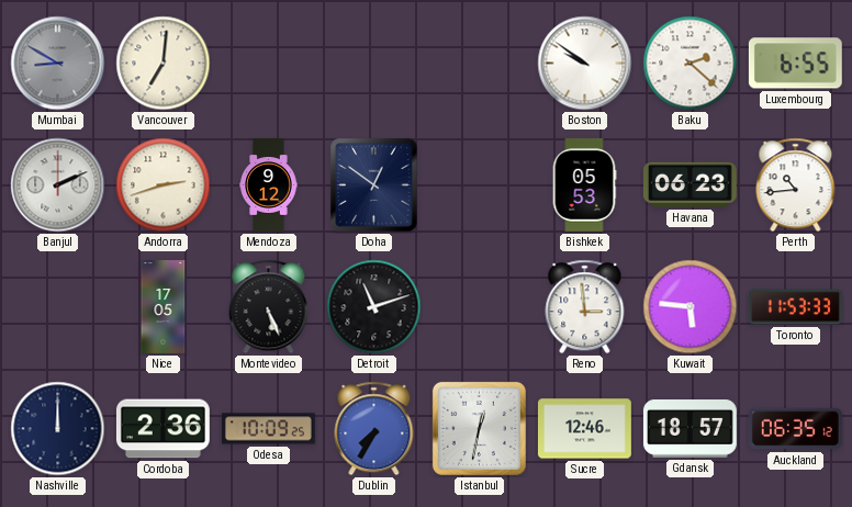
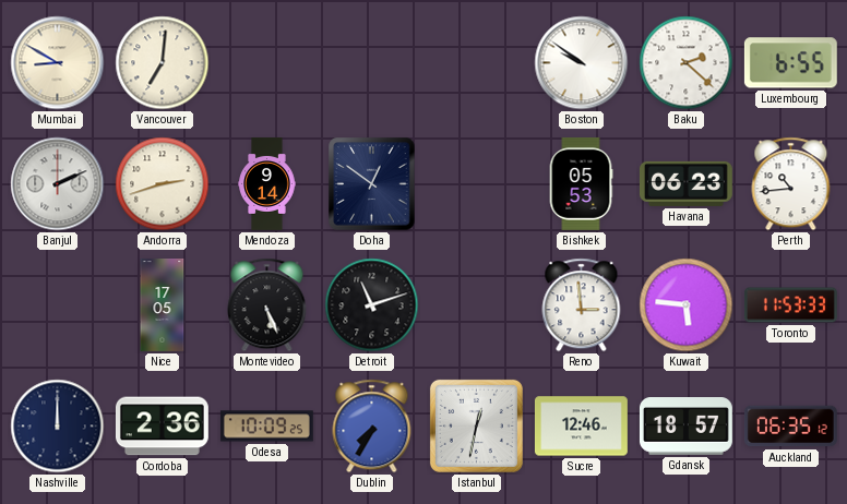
Mumbai dial: grey -> cream (58, 63)
Mendoza: 9:12 -> 9:14 (267, 184)
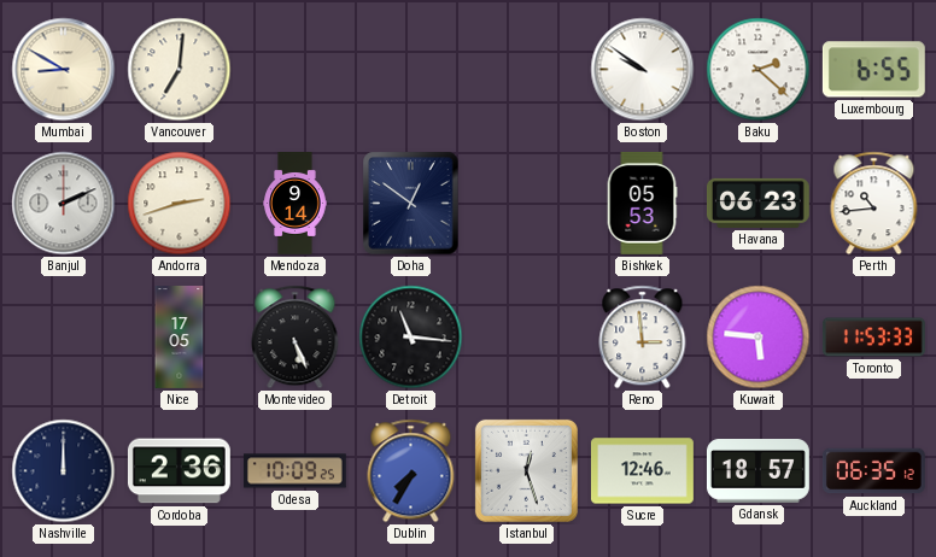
Detroit: 11:12 -> 11:16 (411, 338)
Istanbul: 12:32 -> 12:27 (526, 470)
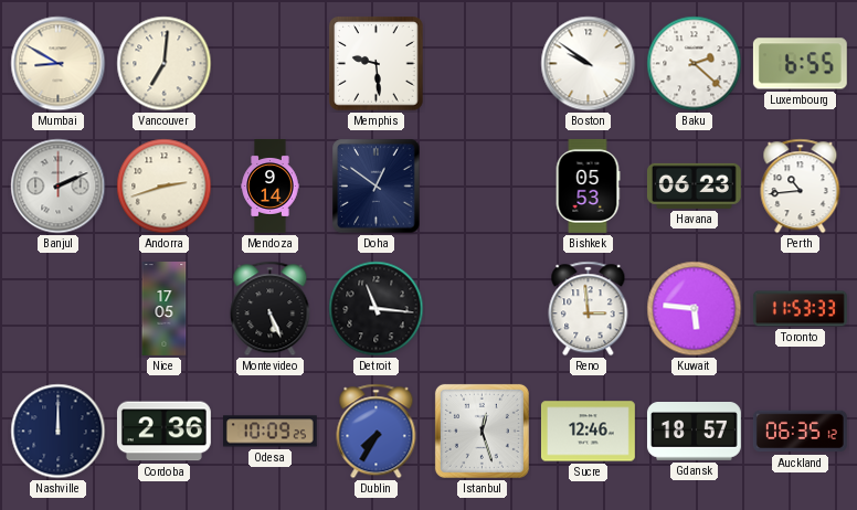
Memphis: none -> 9:29 (377, 64)
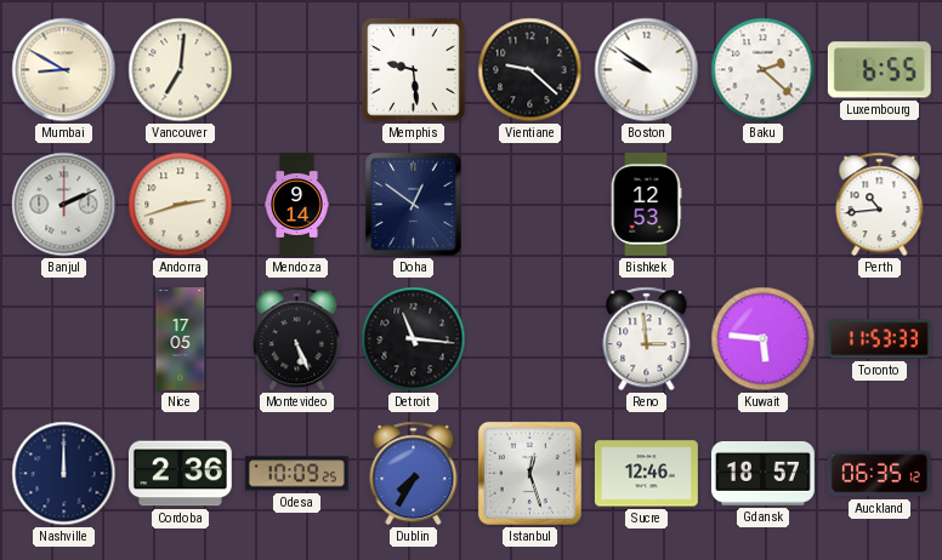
Vientiane: none -> 9:22 (530, 70)
Bishkek: 05:53 -> 12:53 (646, 204)
Havana: 06:23 -> none (694, 185)
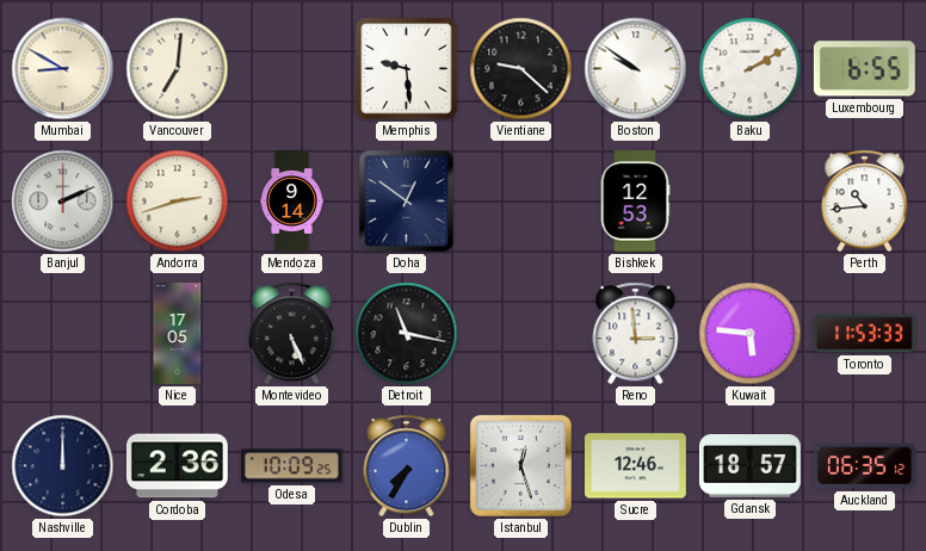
Baku: 2:22 -> 2:10 (751, 69)
Detroit: 11:16 -> 11:17 (407, 334)
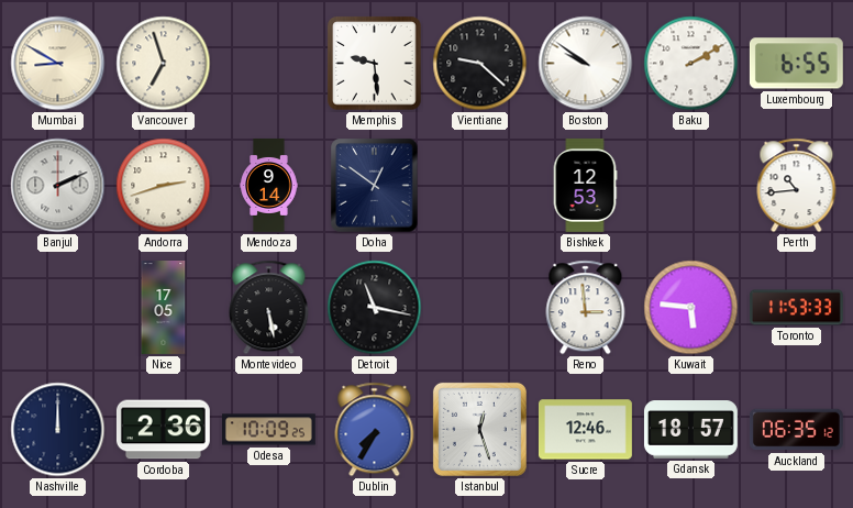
Vancouver: 7:01 -> 6:57 (164, 64)
Montevideo: 5:26 -> 5:28 (269, 308)
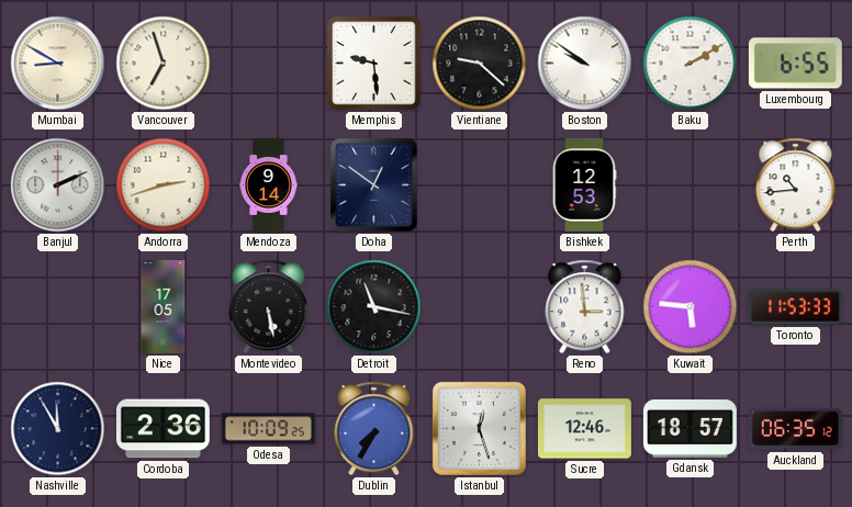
Nashville: 12:00 -> 11:55 (58, 429)
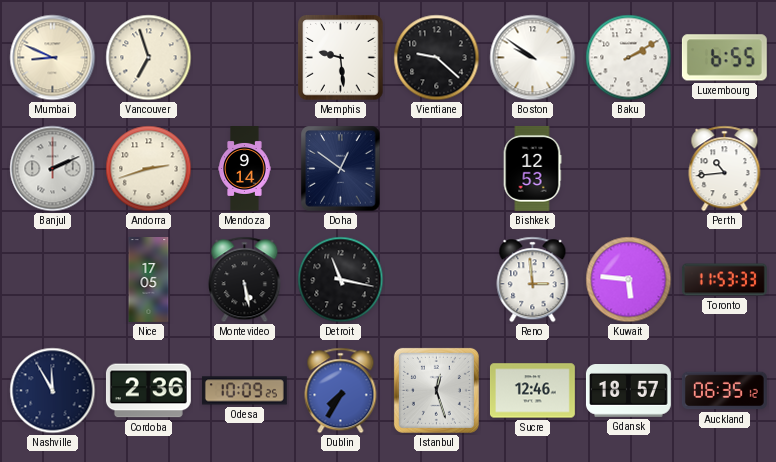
Mumbai: 8:50 -> 8:49 (53, 58)
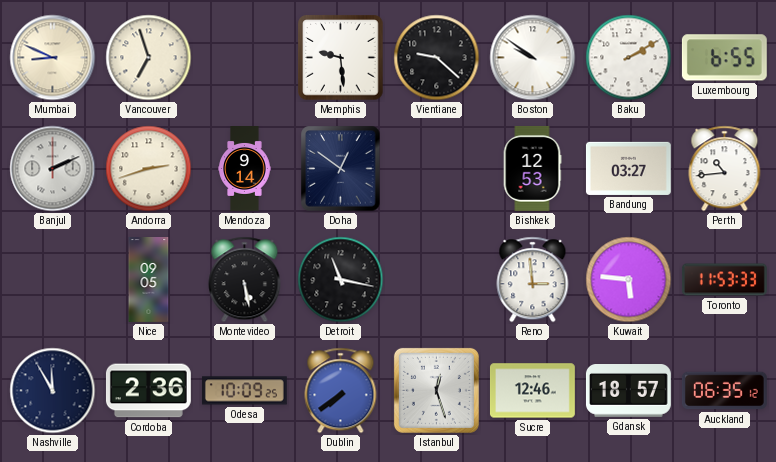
Bandung: none -> 03:27 (628, 168)
Nice: 17:05 -> 09:05 (149, 280)
Dublin: 7:35 -> 7:39 (341, 391)
